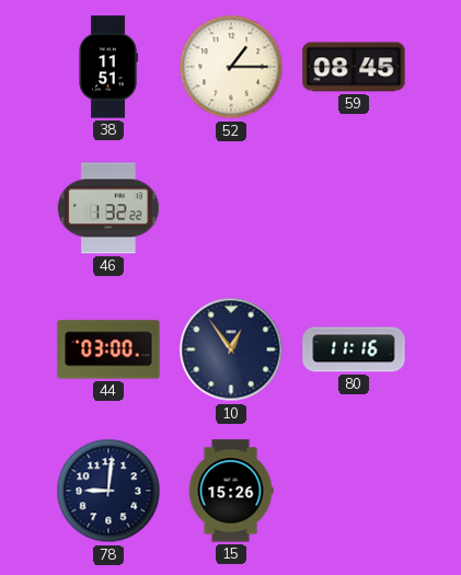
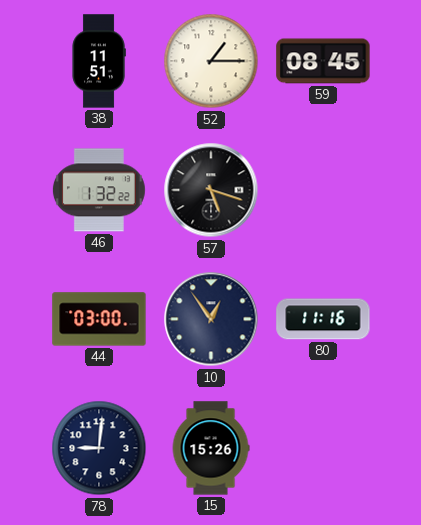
57: none -> 5:18 (211, 190)
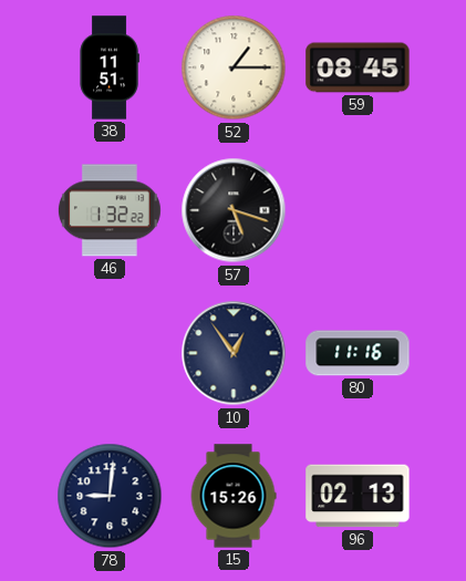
44: 03:00 -> none (99, 319)
96: none -> 02:13 (358, 496)
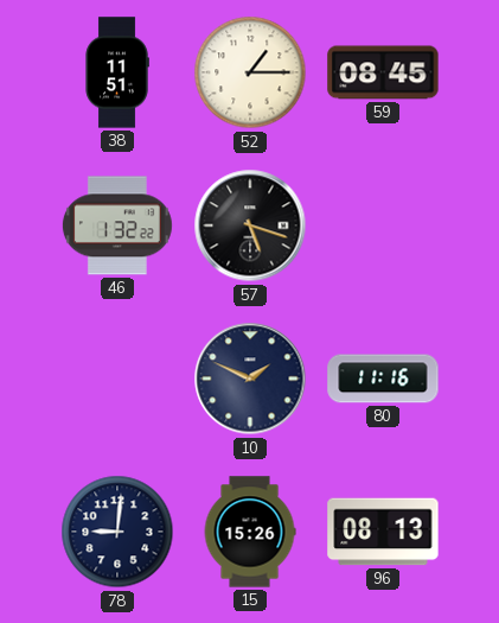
10: 12:54 -> 1:49 (250, 379)
96: 02:13 -> 08:13 (383, 532)
